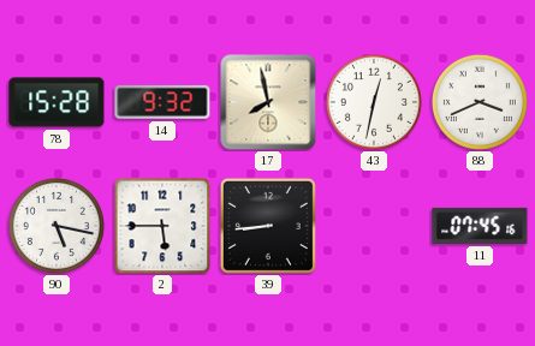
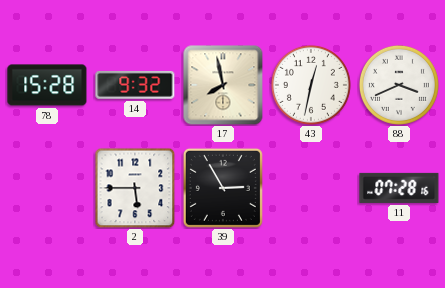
90: 5:17 -> none (57, 226)
39: 8:44 -> 2:55 (223, 188)
11: 07:45 -> 07:28 (399, 188)
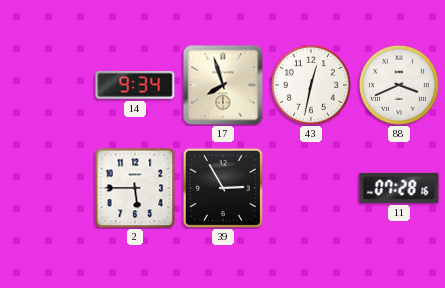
78: 15:28 -> none (47, 85)
14: 9:32 -> 9:34 (135, 85)
17: 7:58 -> 7:57 (223, 85)
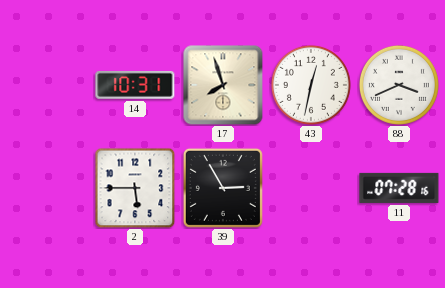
14: 9:34 -> 10:31 (135, 85)
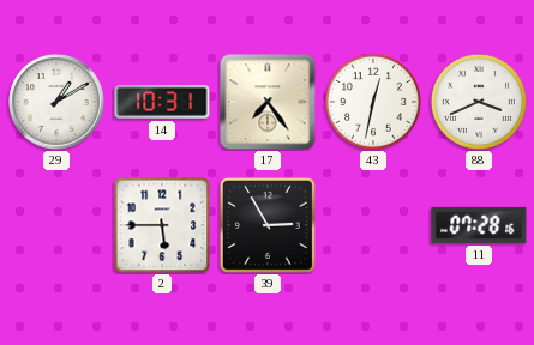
29: none -> 1:10 (56, 102)
17: 7:57 -> 7:24 (268, 102)
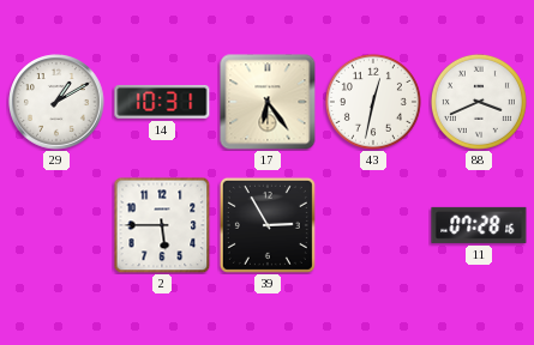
17: 7:24 -> 6:24 (268, 102)
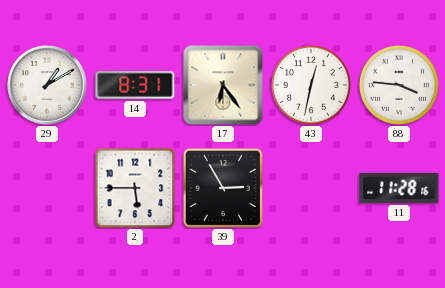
14: 10:31 -> 8:31 (135, 85)
88: 3:41 -> 3:46 (399, 85)
11: 07:28 -> 11:28 (399, 188)
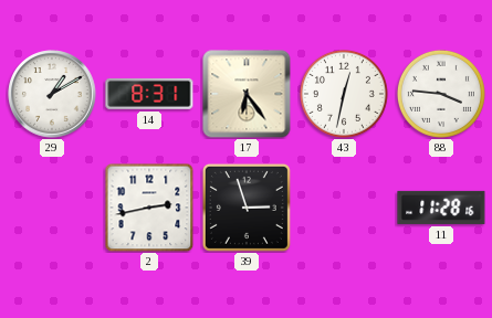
2: 5:45 -> 2:43 (149, 208)
39: 2:55 -> 2:57 (247, 208)
